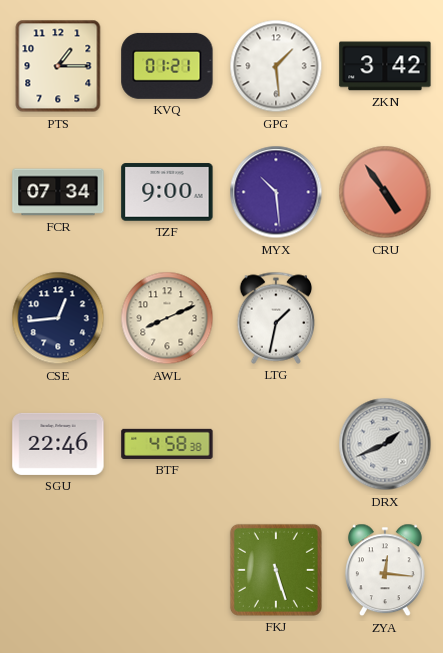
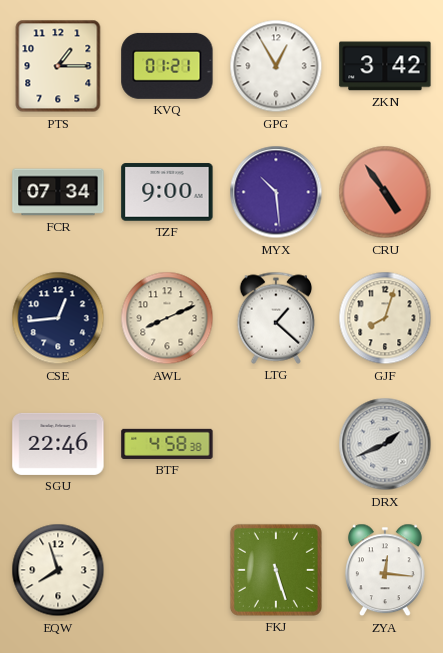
GPG: 1:29 -> 12:55 (276, 66)
LTG: 1:32 -> 1:22 (276, 318)
GJF: none -> 8:03 (385, 318)
EQW: none -> 7:57 (58, 570)
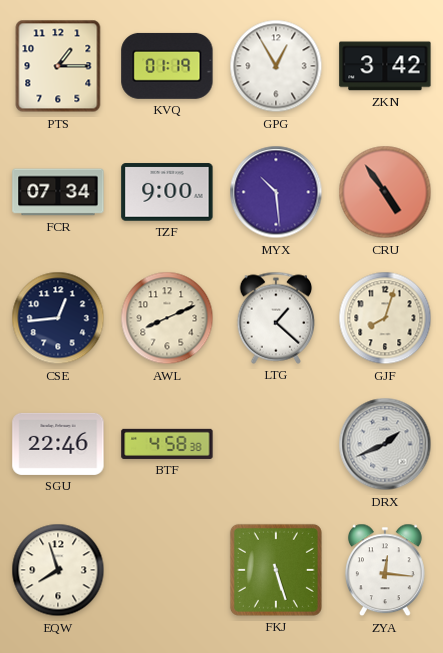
KVQ: 01:21 -> 01:19 (167, 66)
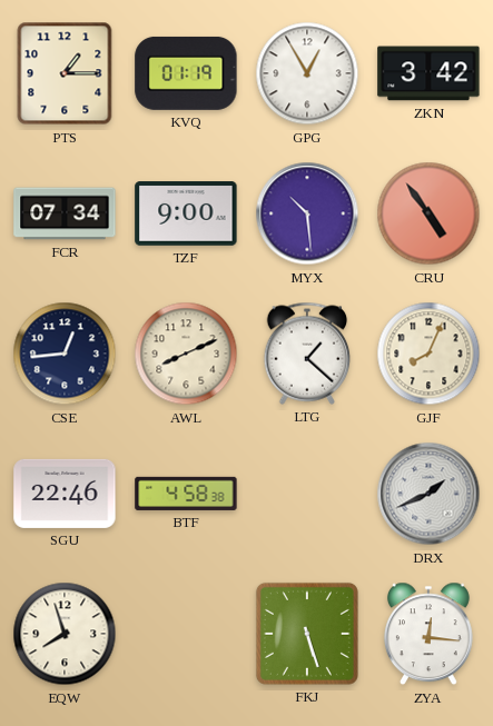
GJF: 8:03 -> 8:04 (428, 354)
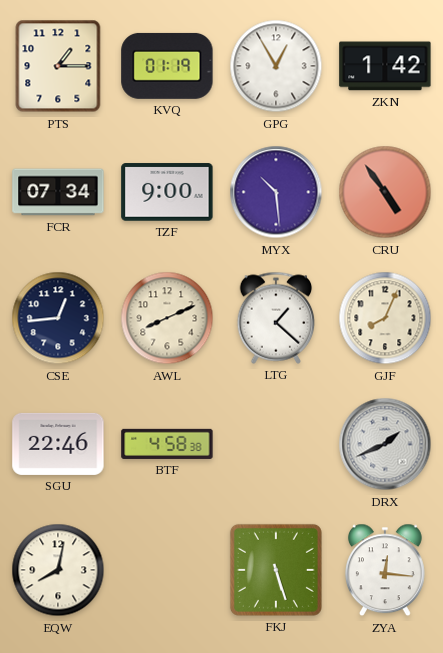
ZKN: 3:42 -> 1:42 (385, 66)
EQW: 7:57 -> 8:02 (58, 570)
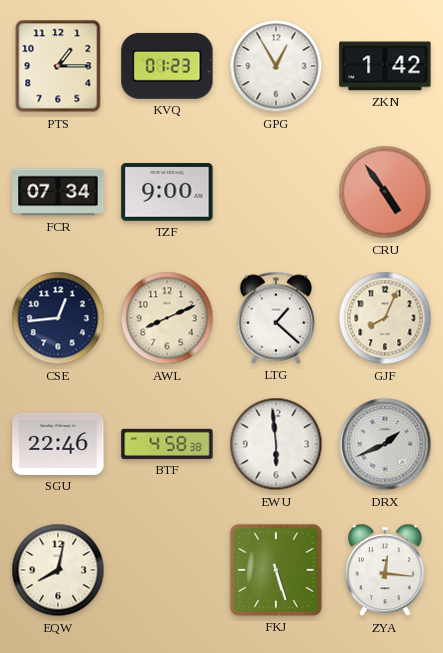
KVQ: 01:19 -> 01:23 (167, 66)
MYX: 10:29 -> none (276, 192)
EWU: none -> 5:59 (276, 444)
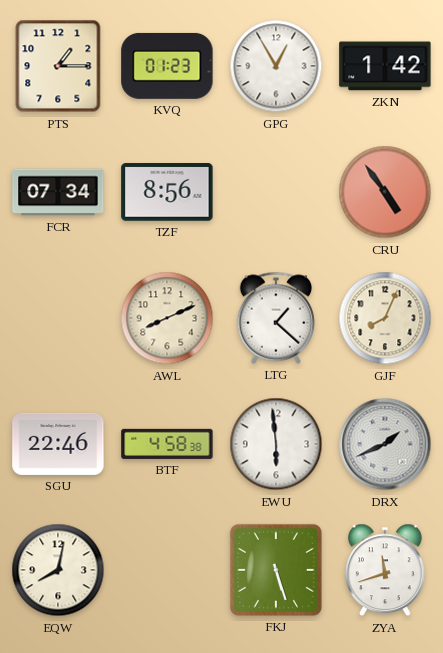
TZF: 9:00 -> 8:56 (167, 192)
CSE: 12:44 -> none (58, 318)
ZYA: 12:16 -> 11:42 (385, 570)
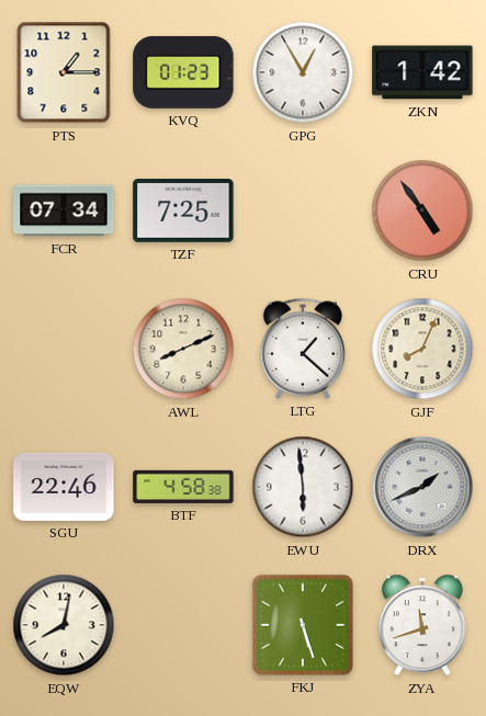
TZF: 8:56 -> 7:25 (183, 211)
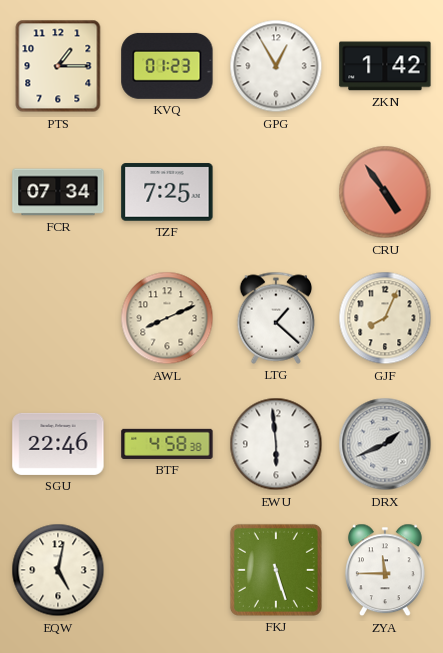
EQW: 8:02 -> 5:02 (58, 570)
ZYA: 11:42 -> 11:45 (385, 570)
